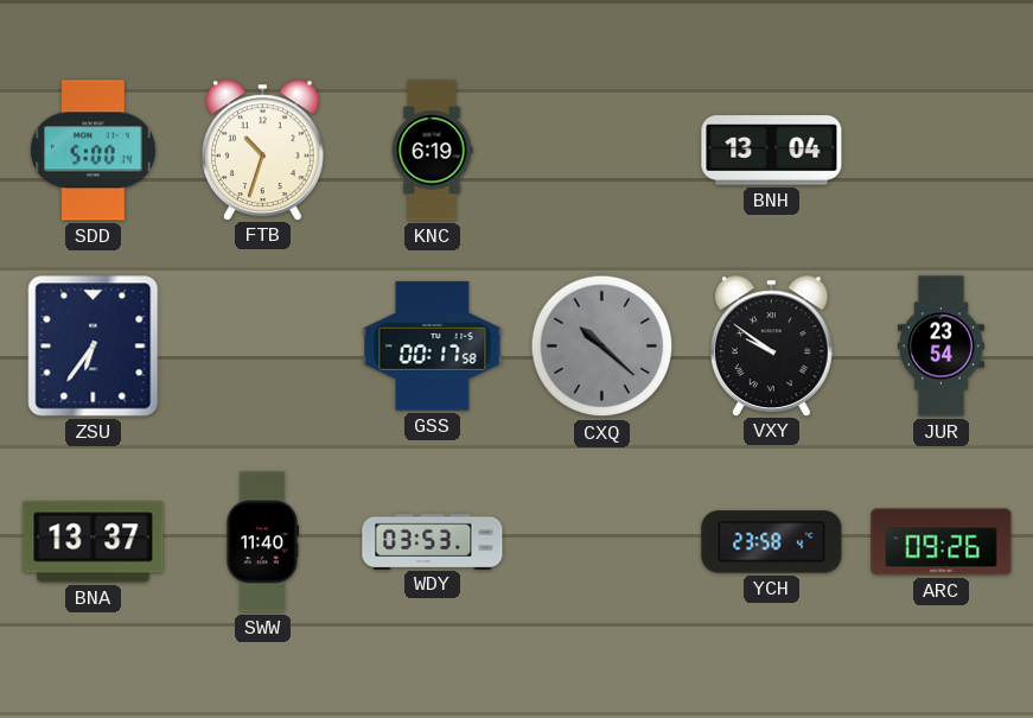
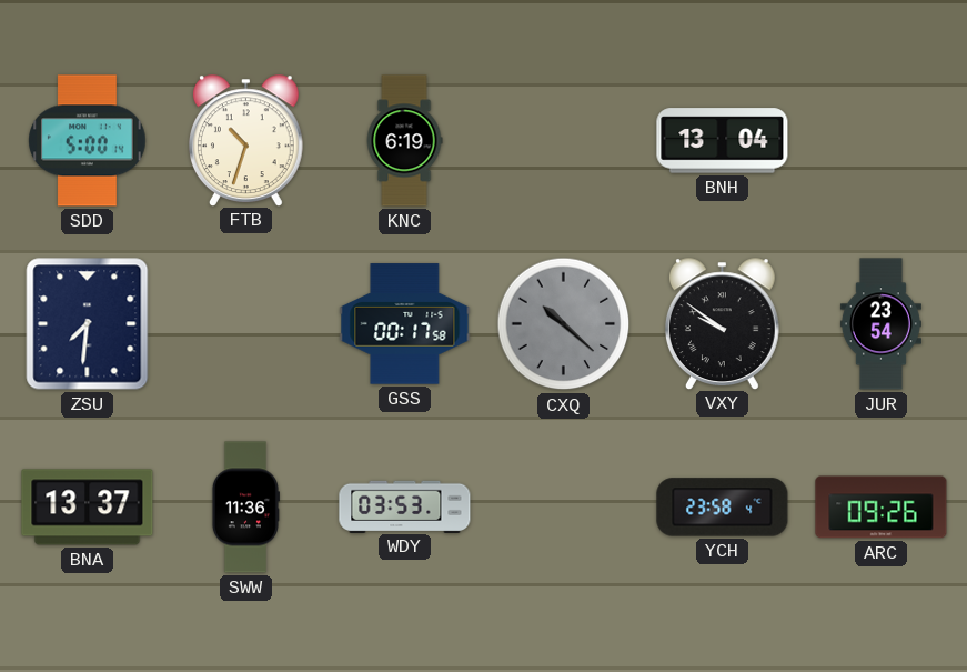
ZSU: 6:36 -> 7:31 (88, 324)
SWW: 11:40 -> 11:36 (245, 508)
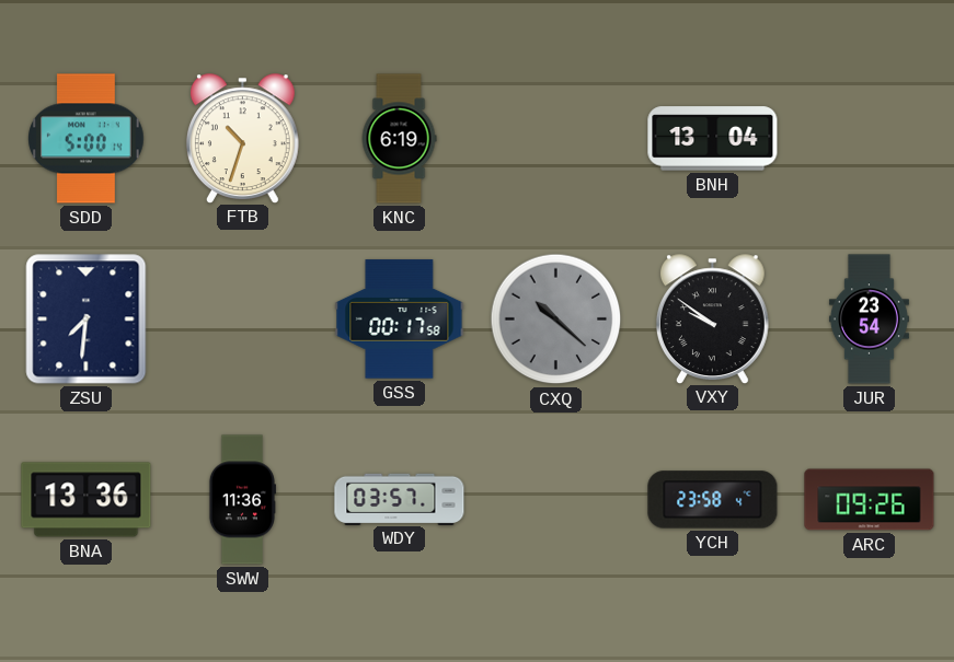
BNA: 13:37 -> 13:36 (87, 500)
WDY: 03:53 -> 03:57 (400, 499)
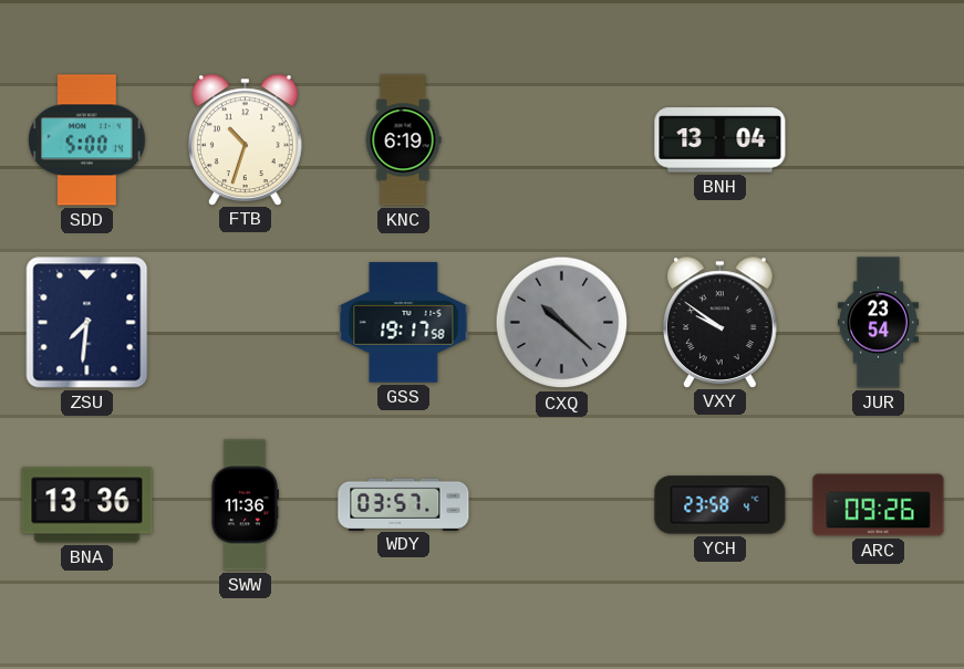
GSS: 00:17 -> 19:17 (404, 323)
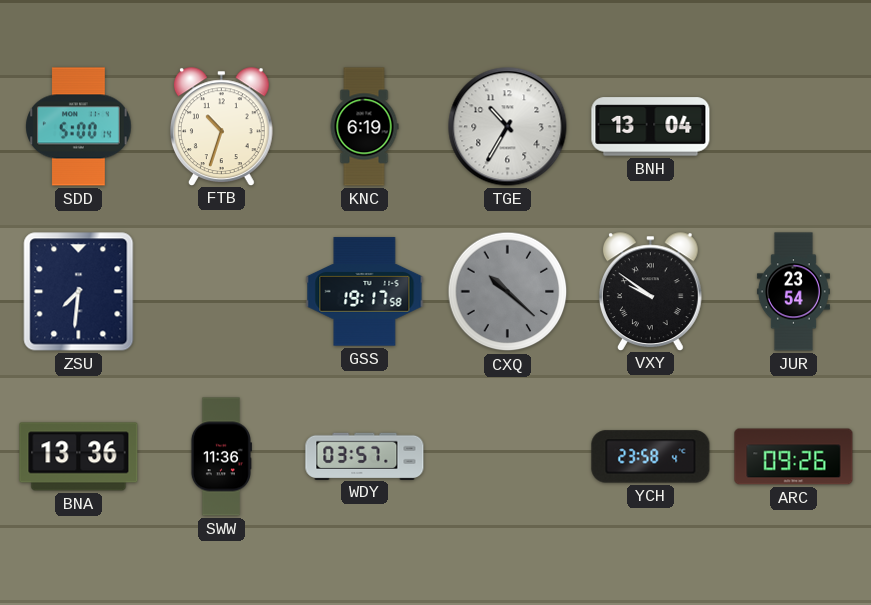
TGE: none -> 10:35 (508, 127)
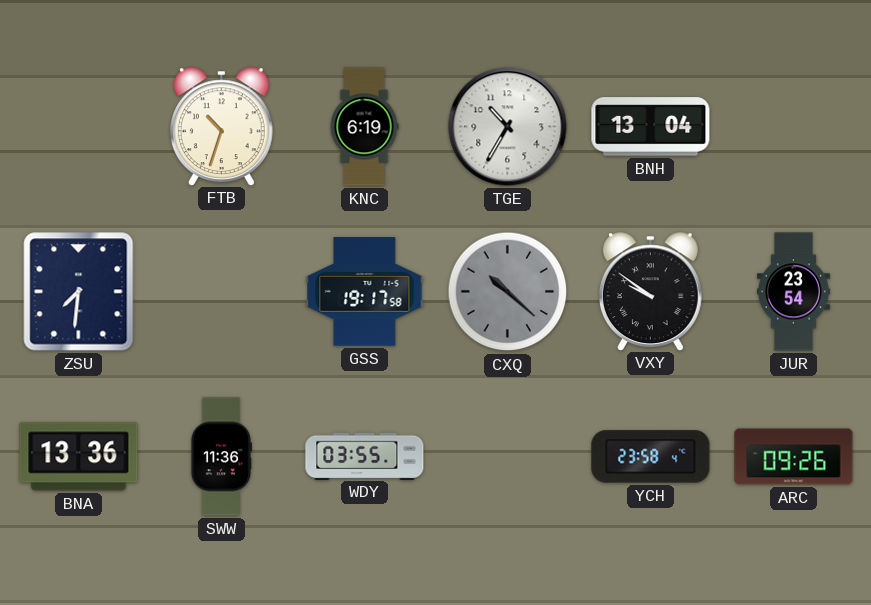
SDD: 5:00 -> none (79, 127)
WDY: 03:57 -> 03:55 (365, 456)
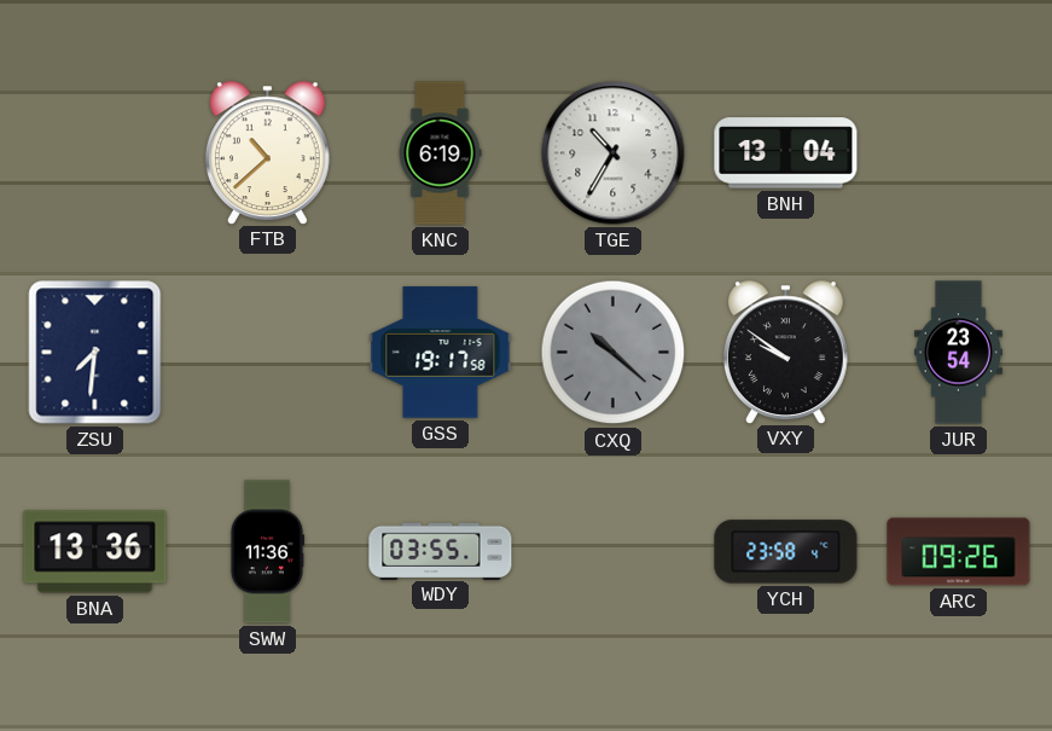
FTB: 10:33 -> 10:38 (267, 152)
